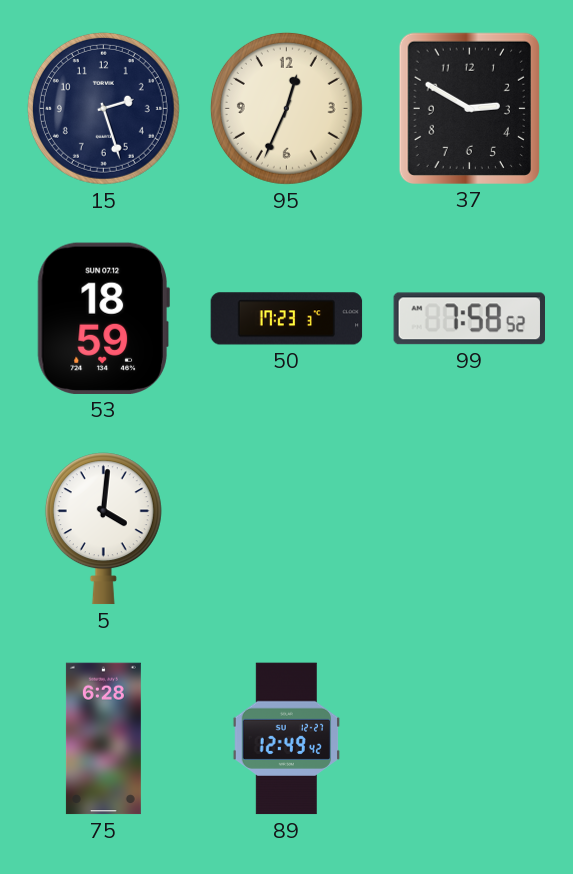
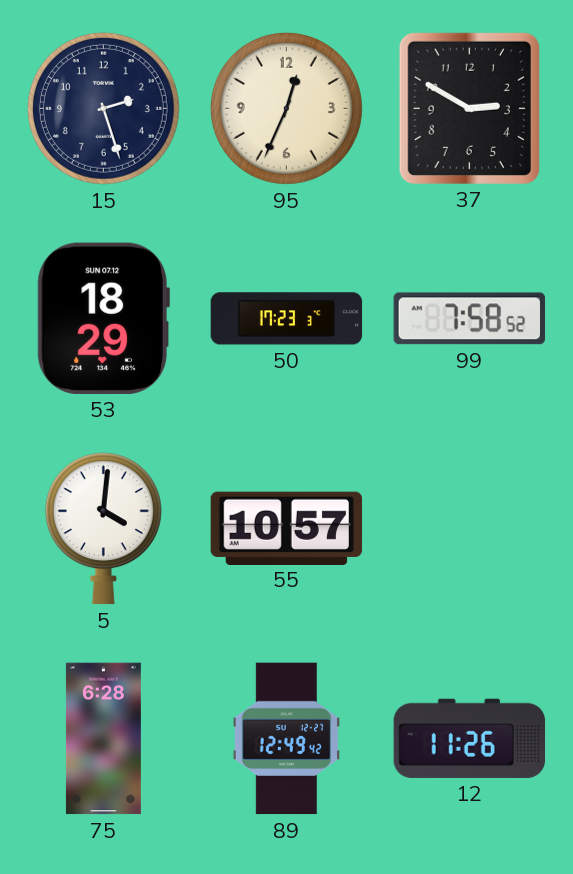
53: 18:59 -> 18:29 (103, 318)
55: none -> 10:57 (287, 528)
12: none -> 11:26 (470, 738)
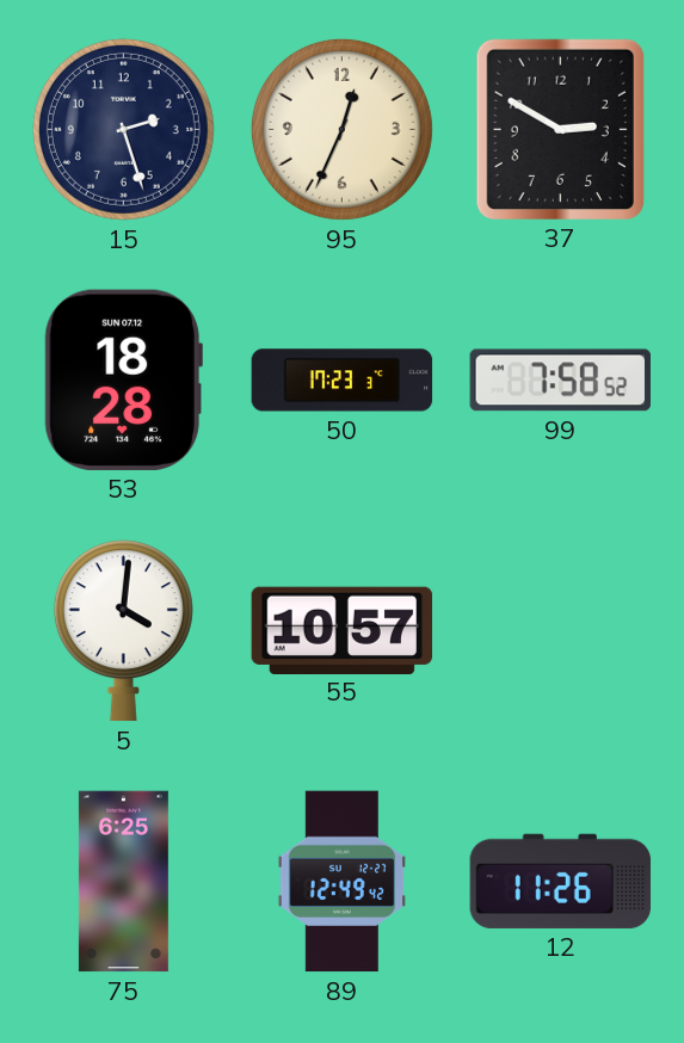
53: 18:29 -> 18:28 (123, 379)
75: 6:28 -> 6:25 (123, 882)
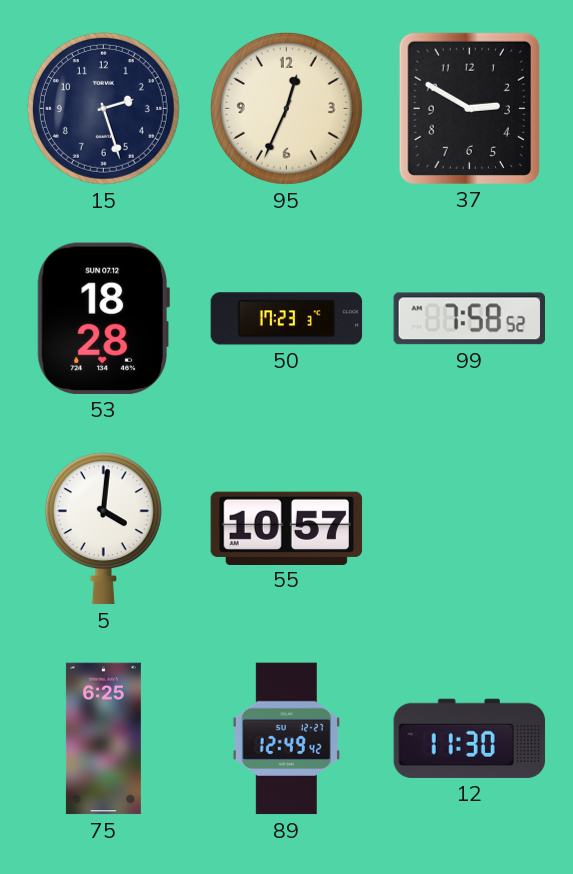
12: 11:26 -> 11:30 (470, 738)
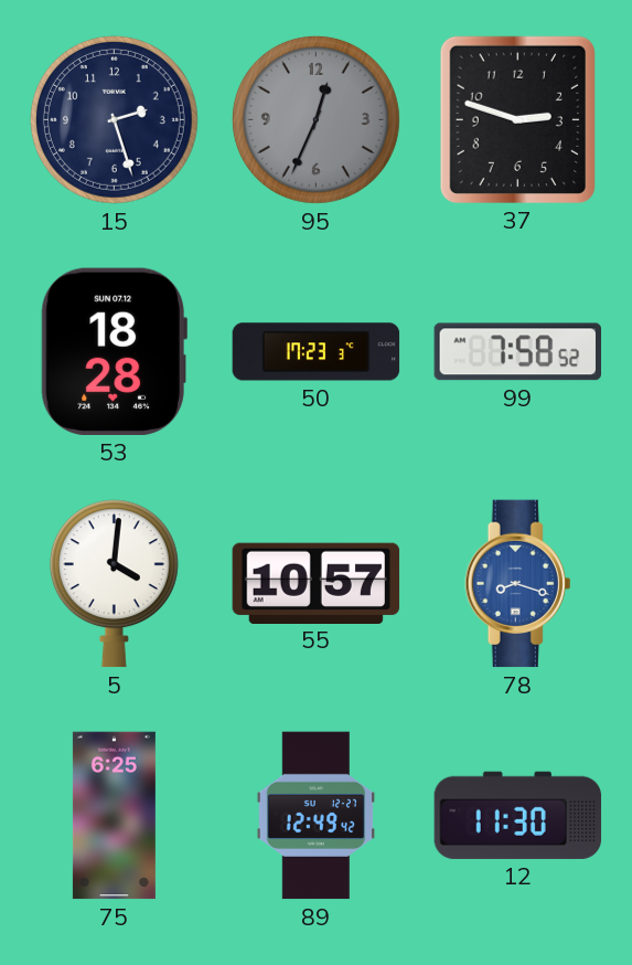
95 dial: cream -> grey (315, 119)
37: 2:50 -> 2:48 (517, 119)
78: none -> 8:18 (518, 584)
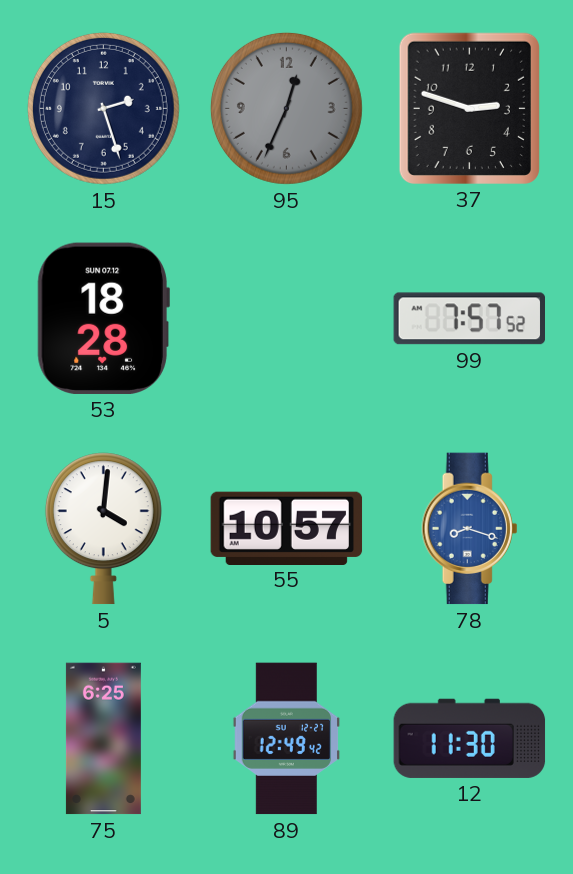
50: 17:23 -> none (317, 352)
99: 7:58 -> 7:57 (469, 319)
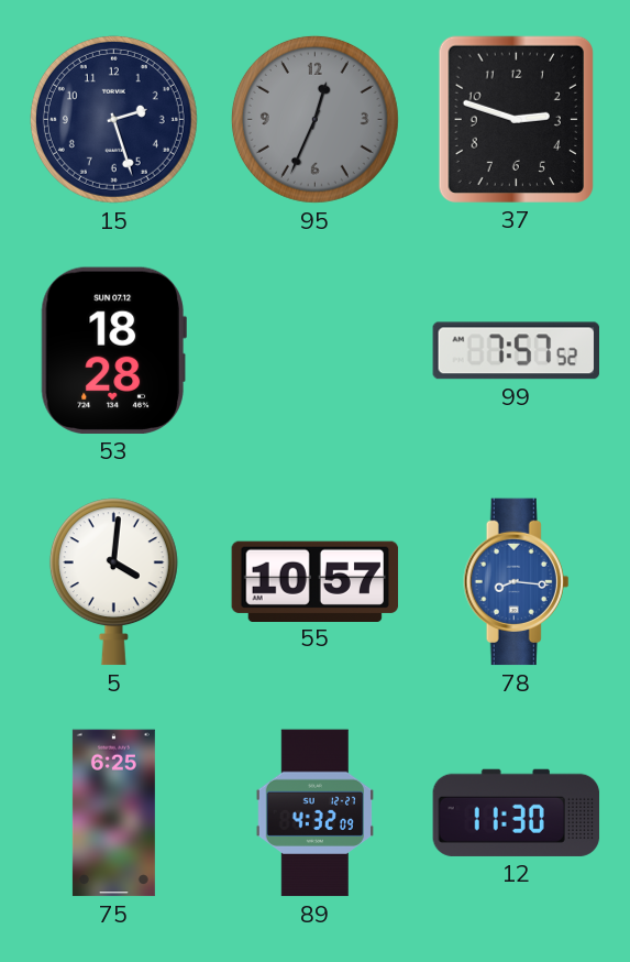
78: 8:18 -> 8:16 (517, 582)
89: 12:49 -> 4:32 (316, 813)
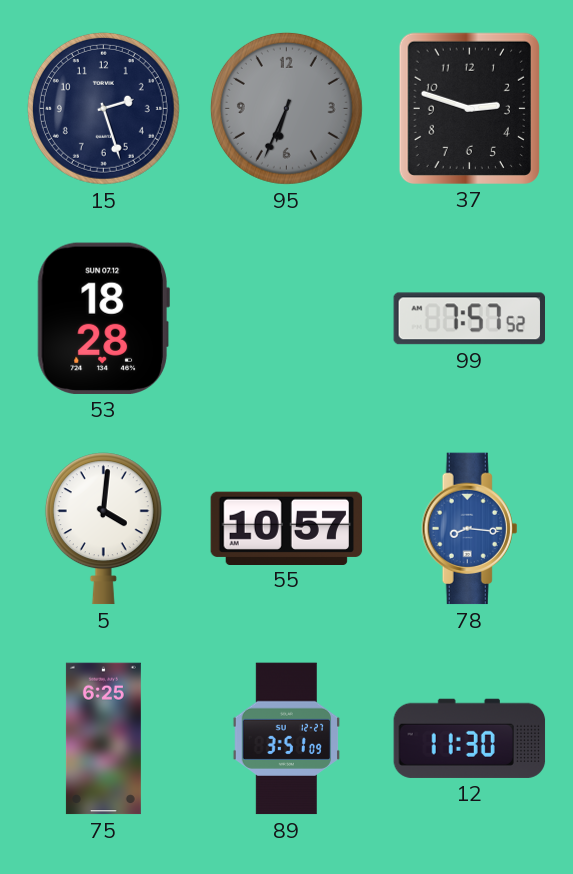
95: 12:34 -> 6:34 (286, 108)
89: 4:32 -> 3:51 (287, 739)
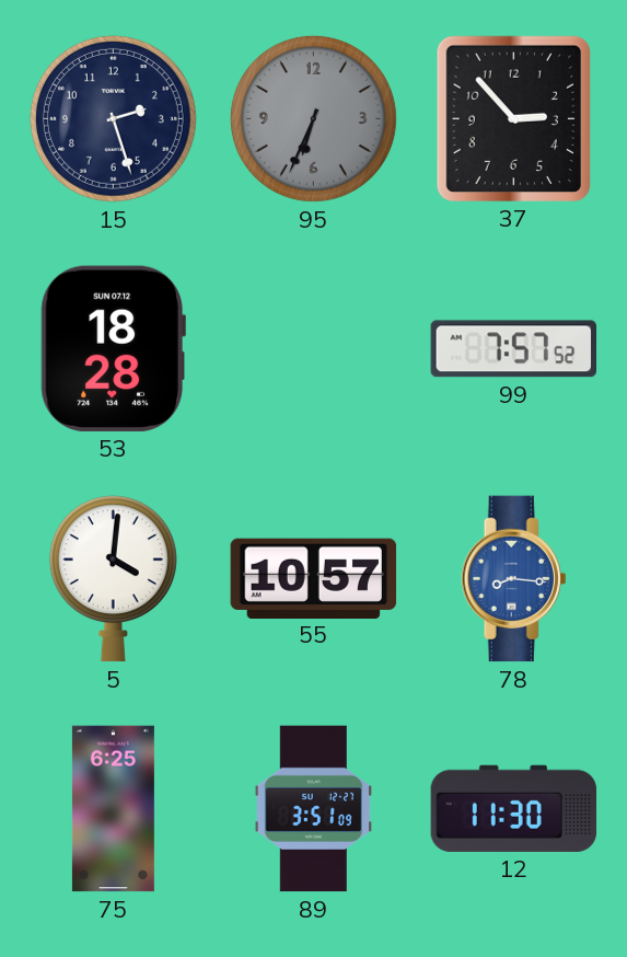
37: 2:48 -> 2:53 (513, 118)
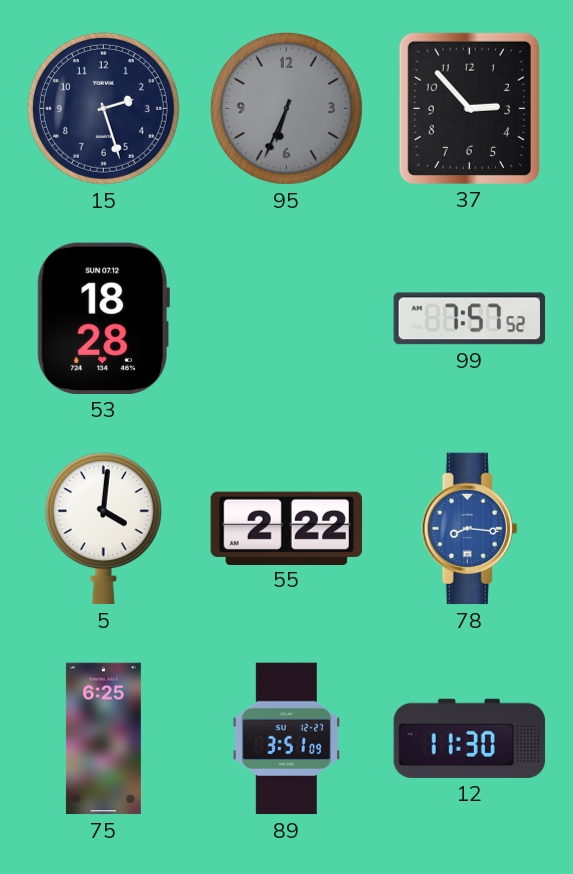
55: 10:57 -> 2:22 (287, 528)
